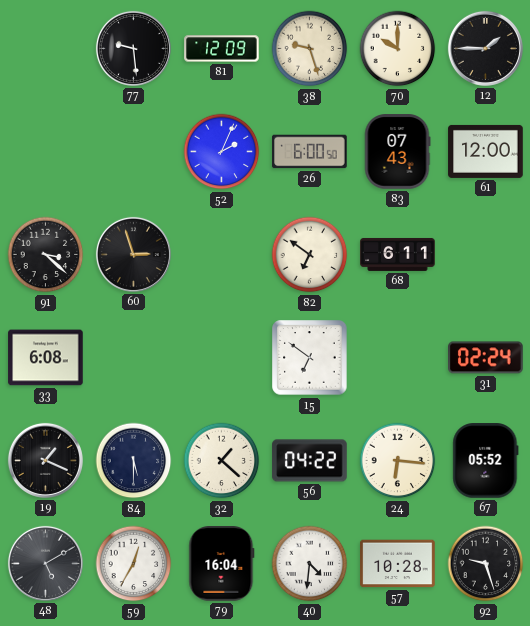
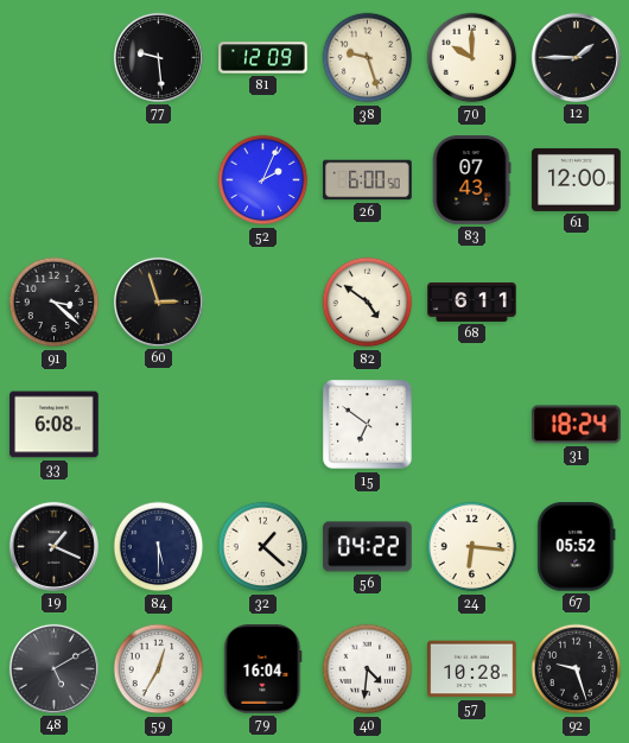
82: 6:51 -> 4:51 (368, 303)
31: 02:24 -> 18:24 (577, 425)
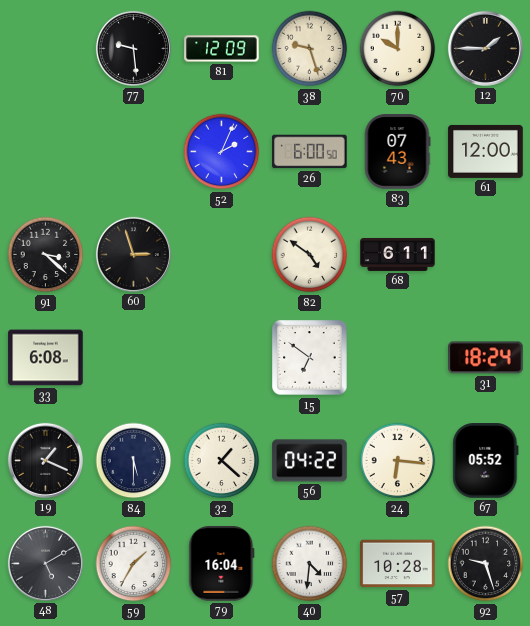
59: 12:35 -> 1:35 (134, 564)
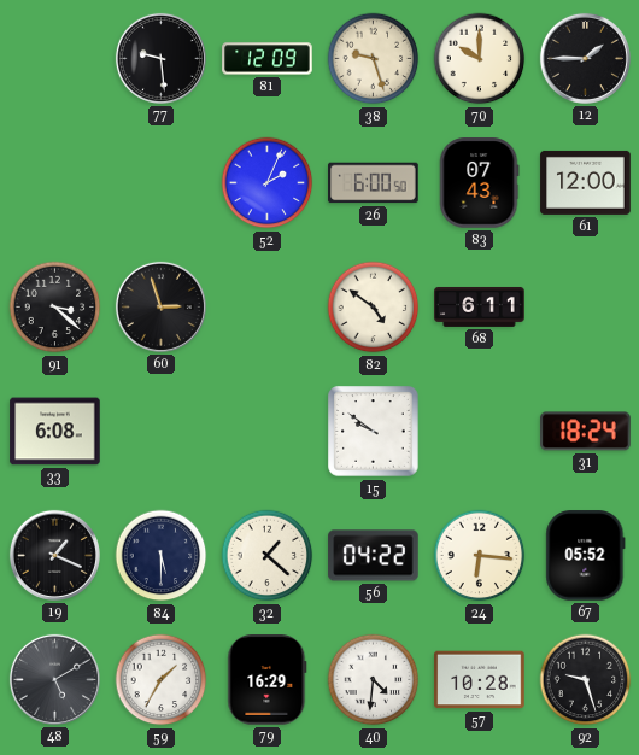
15: 6:51 -> 9:51 (374, 432)
79: 16:04 -> 16:29 (268, 680)
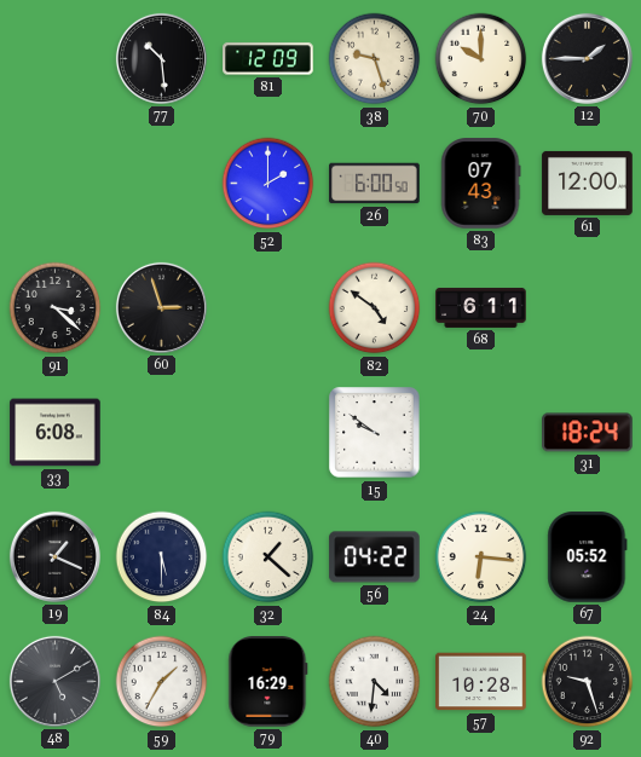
77: 9:29 -> 10:29 (161, 58)
52: 2:04 -> 2:00 (268, 184)
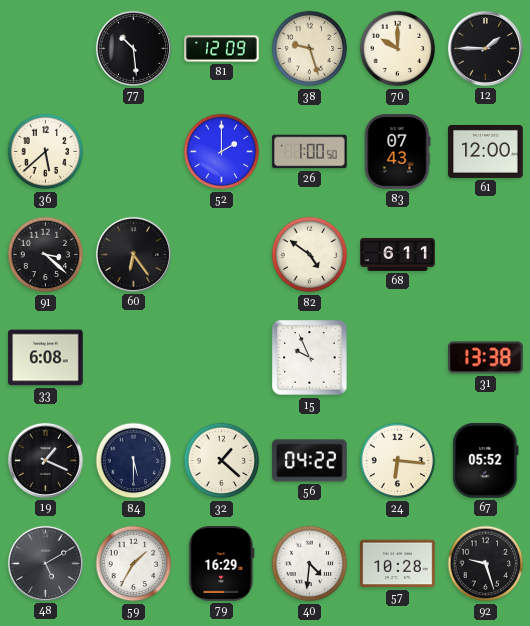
36: none -> 5:38 (46, 152)
26: 6:00 -> 1:00 (310, 152)
60: 2:57 -> 6:24 (133, 254)
15: 9:51 -> 9:56 (310, 358)
31: 18:24 -> 13:38 (486, 358)
